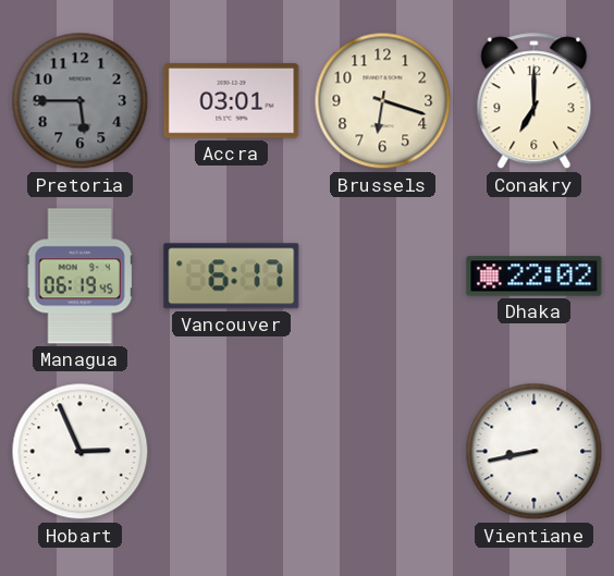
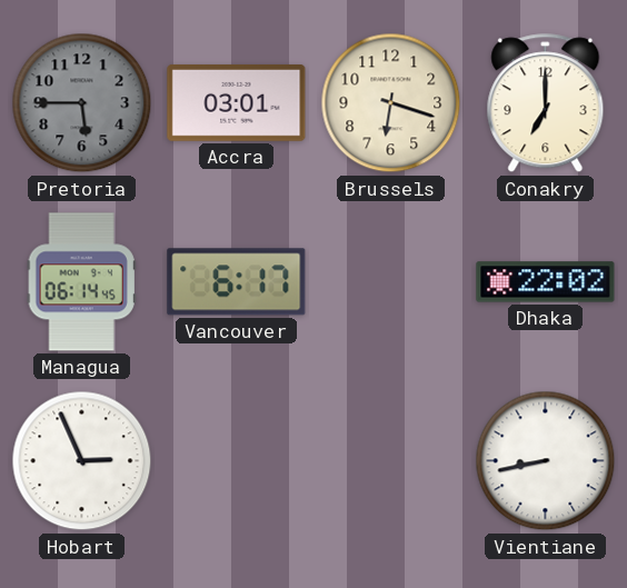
Managua: 06:19 -> 06:14 (81, 282)
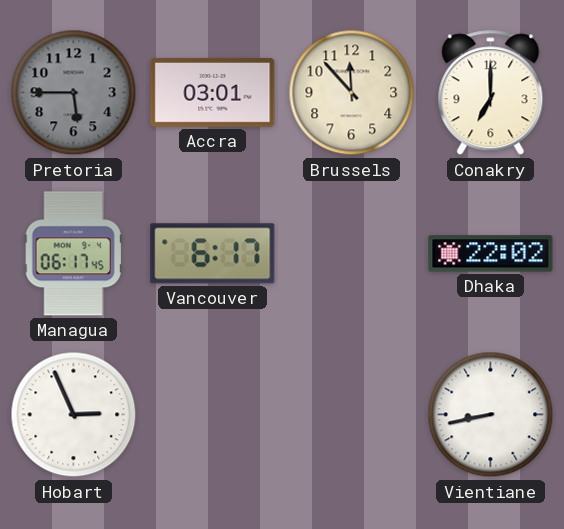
Brussels: 6:18 -> 11:53 (352, 93)
Managua: 06:14 -> 06:17 (73, 254)
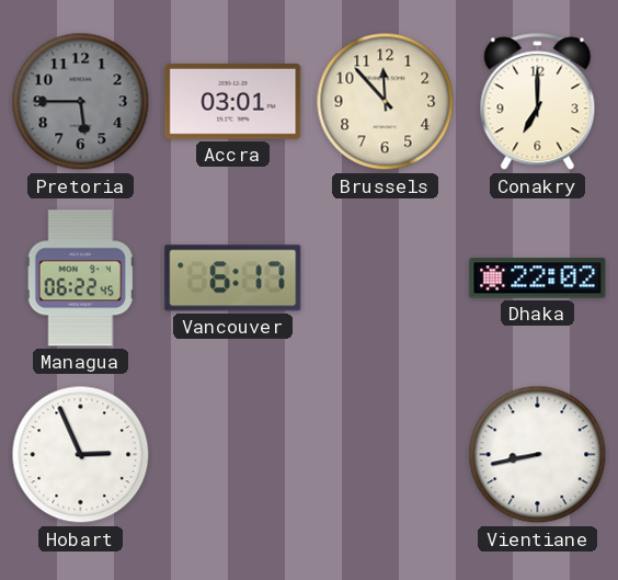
Managua: 06:17 -> 06:22 (80, 278)
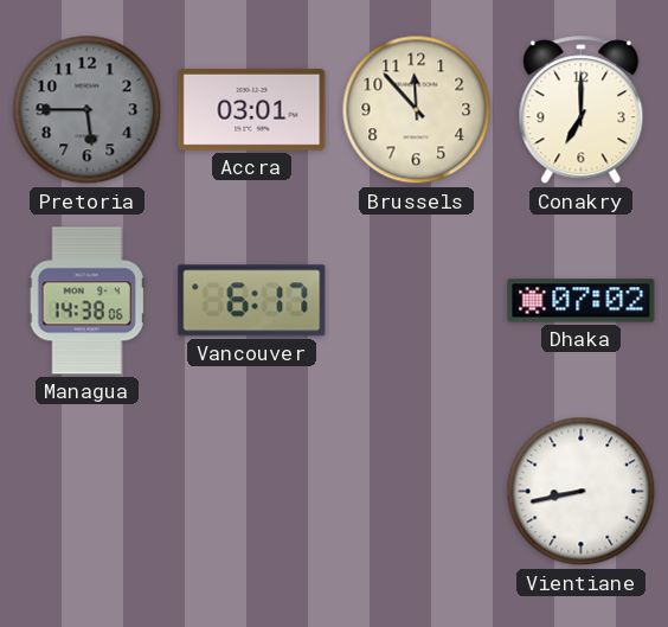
Managua: 06:22 -> 14:38 (86, 301)
Dhaka: 22:02 -> 07:02 (582, 301)
Hobart: 2:56 -> none (81, 455)
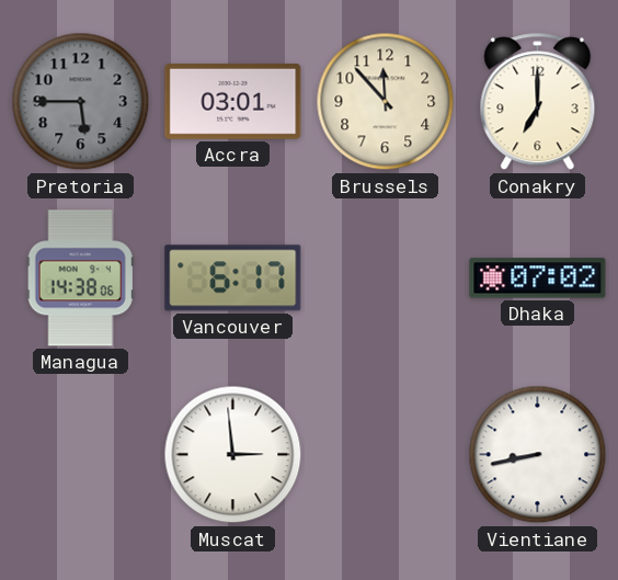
Muscat: none -> 2:59 (233, 455)
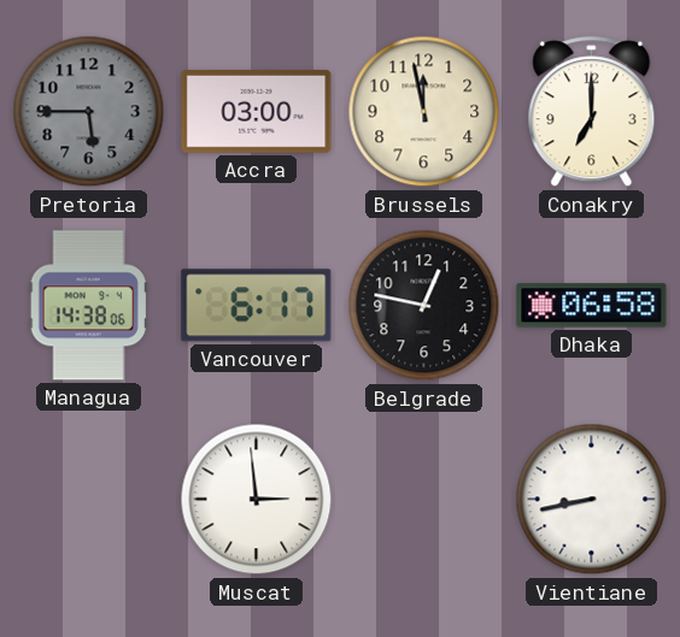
Accra: 03:01 -> 03:00 (257, 111)
Brussels: 11:53 -> 11:58 (424, 112)
Belgrade: none -> 12:47 (424, 306)
Dhaka: 07:02 -> 06:58 (592, 306)
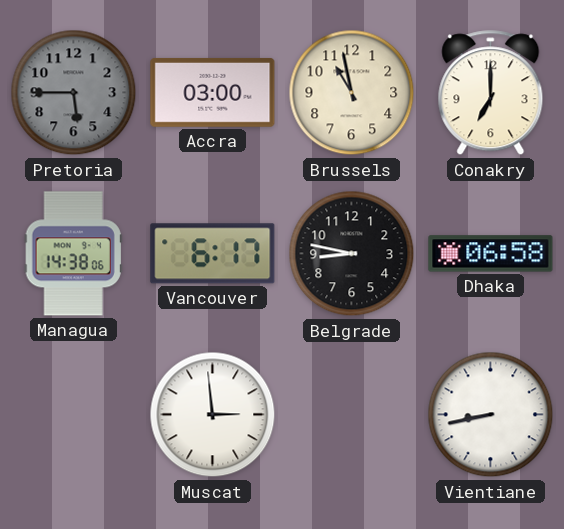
Brussels: 11:58 -> 10:58 (352, 93)
Belgrade: 12:47 -> 8:47 (352, 254)
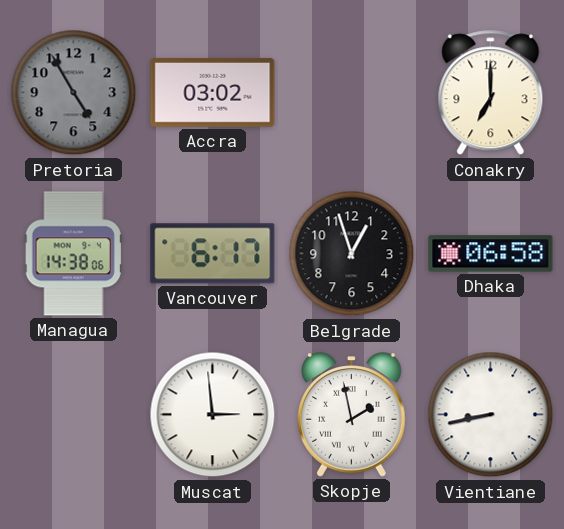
Pretoria: 5:45 -> 4:55 (74, 93)
Accra: 03:00 -> 03:02 (213, 92)
Brussels: 10:58 -> none (352, 93)
Belgrade: 8:47 -> 12:57 (352, 254)
Skopje: none -> 1:58 (352, 415)
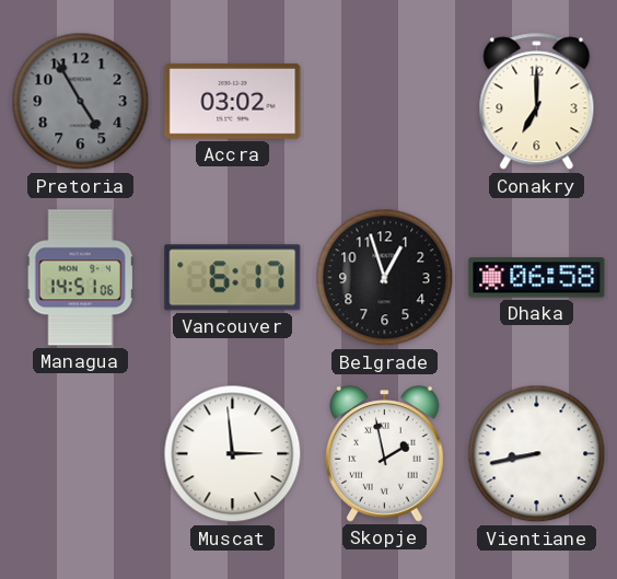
Managua: 14:38 -> 14:51 (80, 278)
